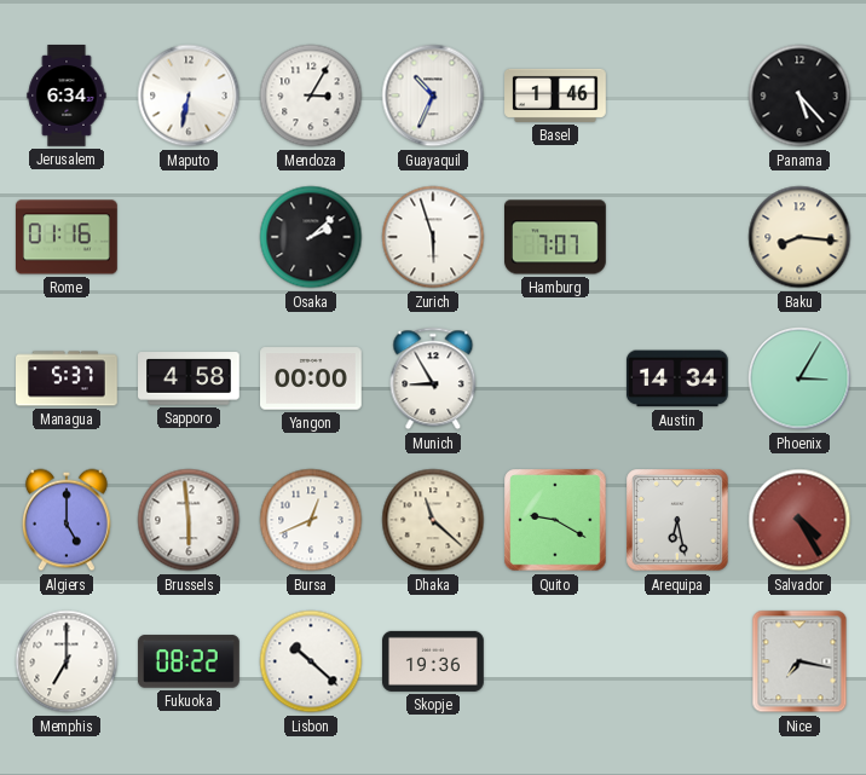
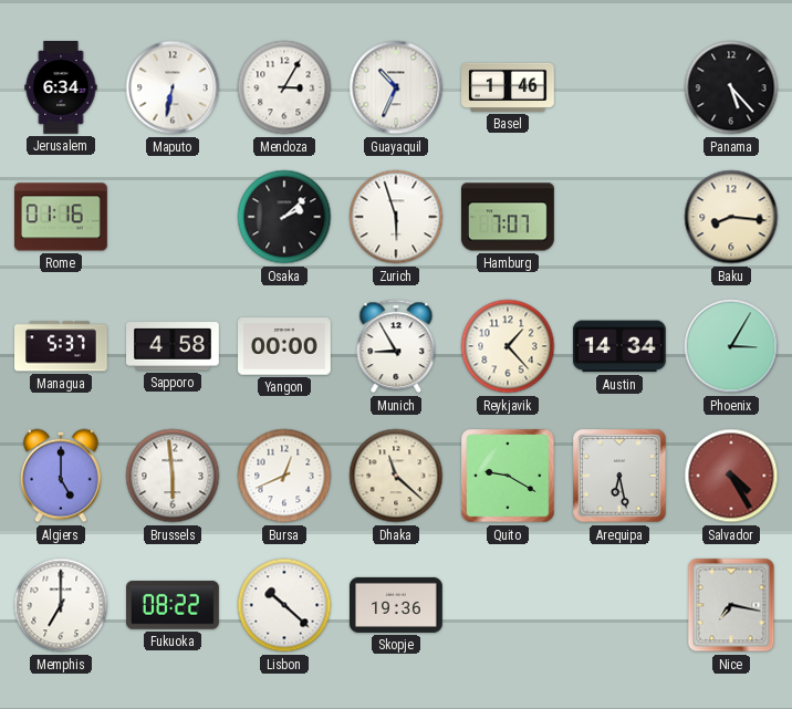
Reykjavik: none -> 1:23 (508, 346)
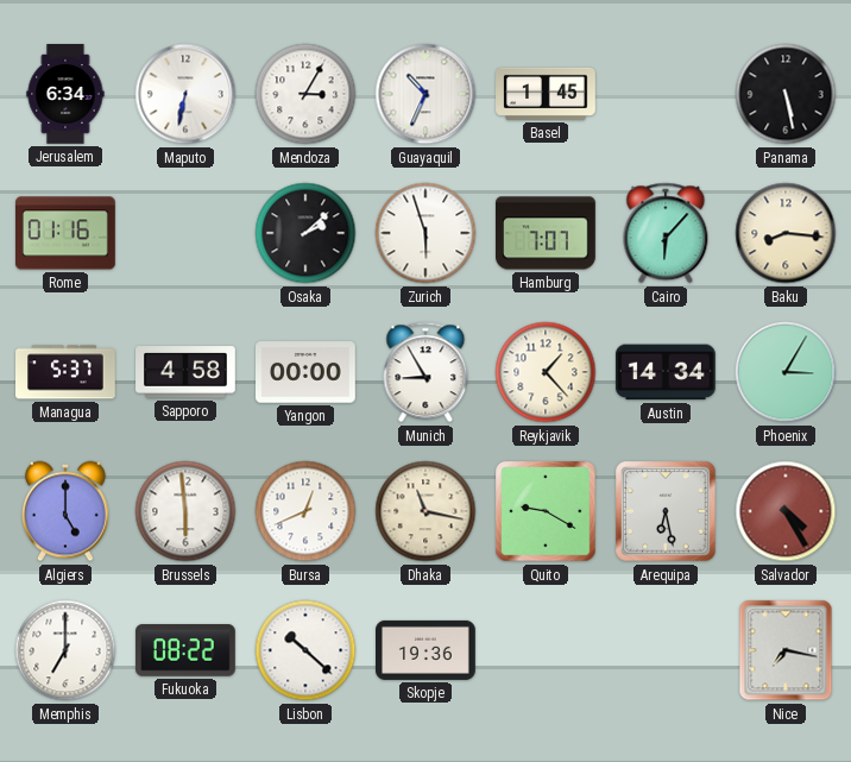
Basel: 1:46 -> 1:45 (546, 94)
Panama: 5:23 -> 5:28 (786, 94)
Cairo: none -> 6:07 (666, 233)
Dhaka: 11:22 -> 11:17 (425, 511)
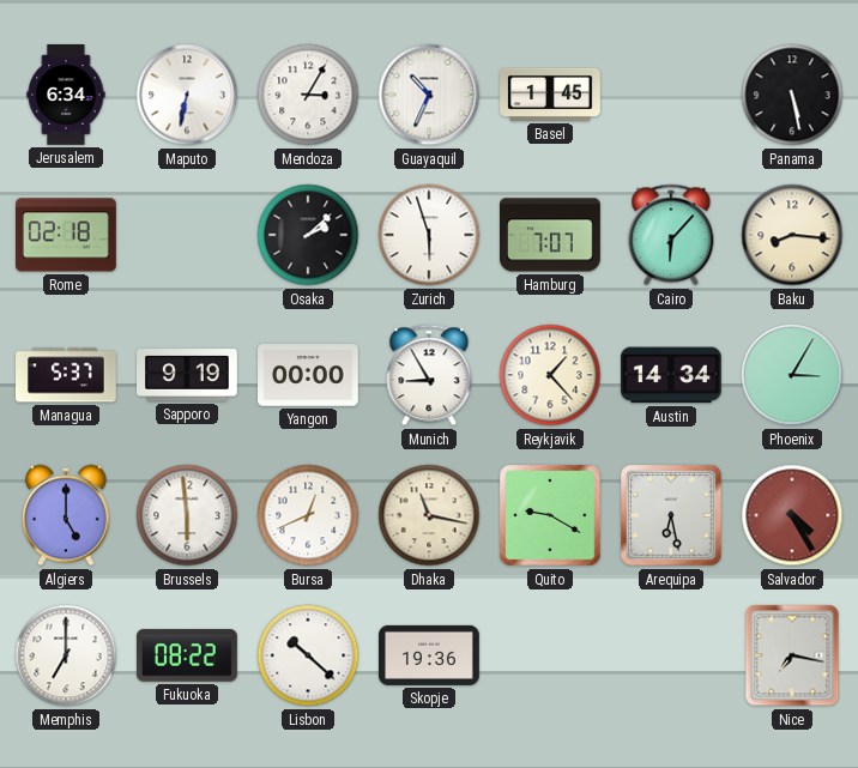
Rome: 01:16 -> 02:18 (67, 235)
Sapporo: 4:58 -> 9:19 (188, 375)
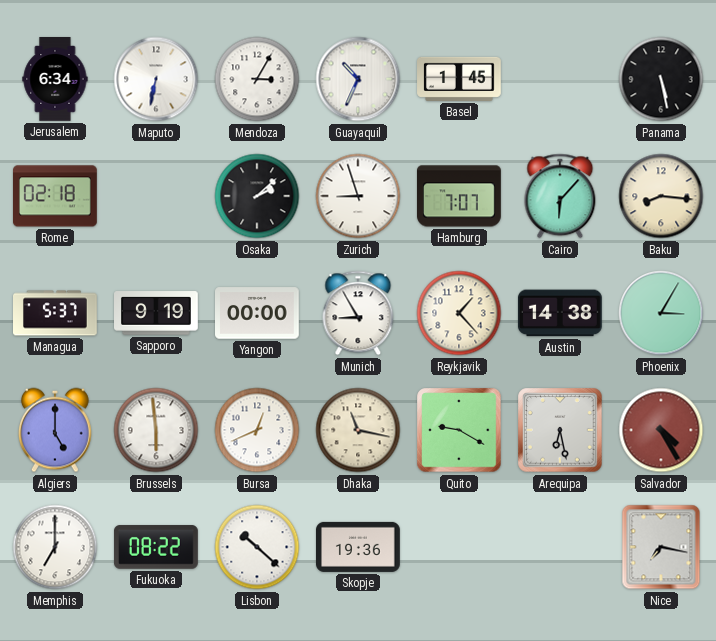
Zurich: 5:57 -> 8:57 (358, 196)
Austin: 14:34 -> 14:38 (560, 313)
